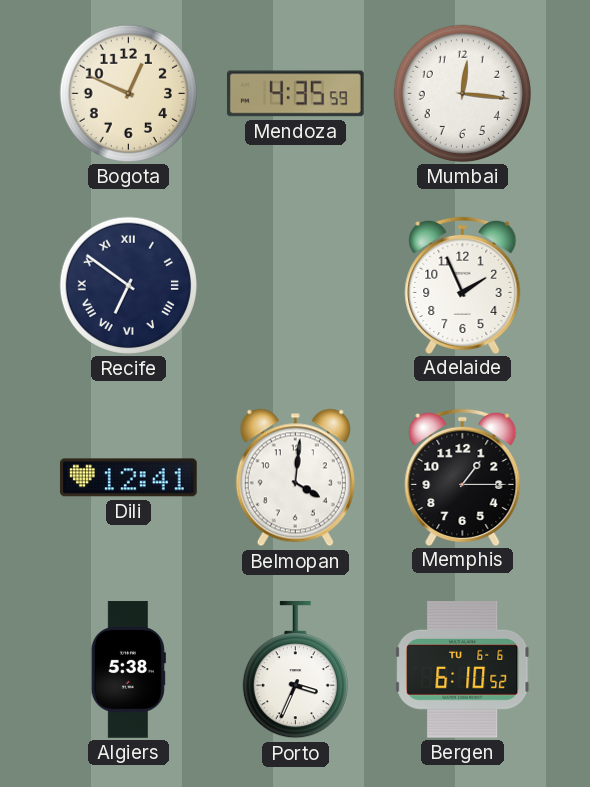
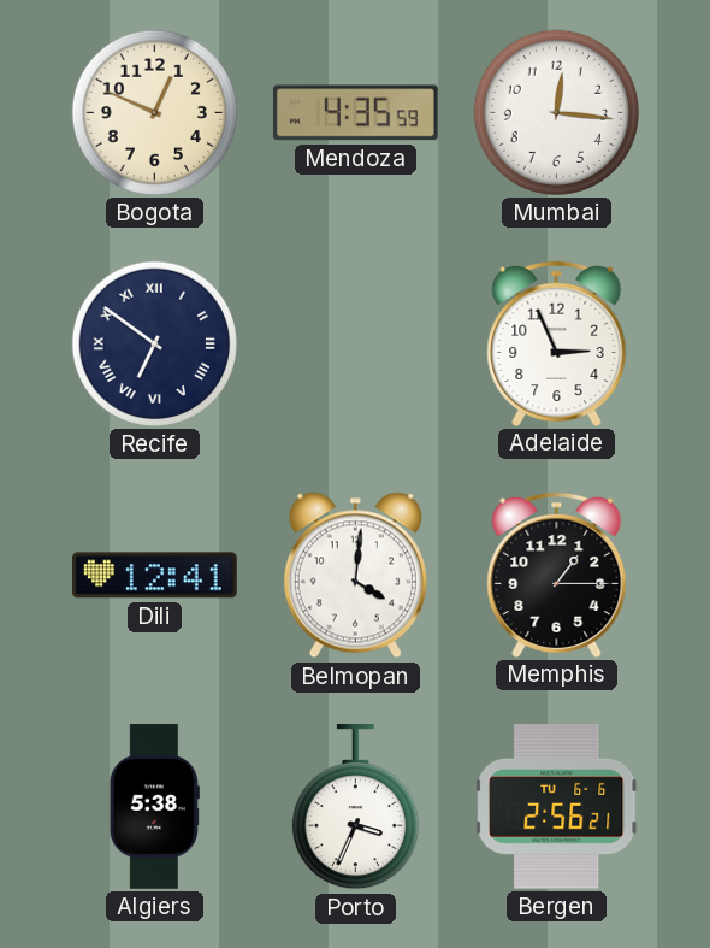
Adelaide: 1:56 -> 2:56 (557, 343)
Bergen: 6:10 -> 2:56 (557, 806)
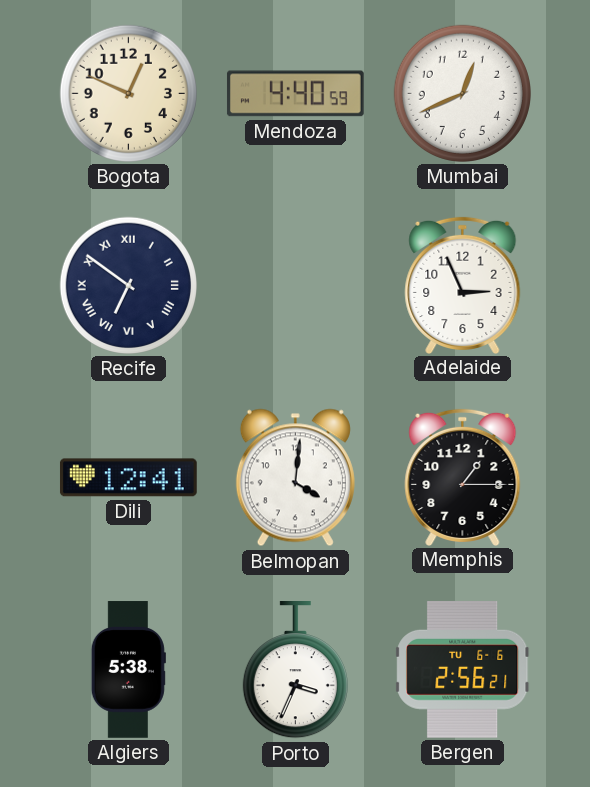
Mendoza: 4:35 -> 4:40 (295, 94)
Mumbai: 12:16 -> 12:41 (462, 93)
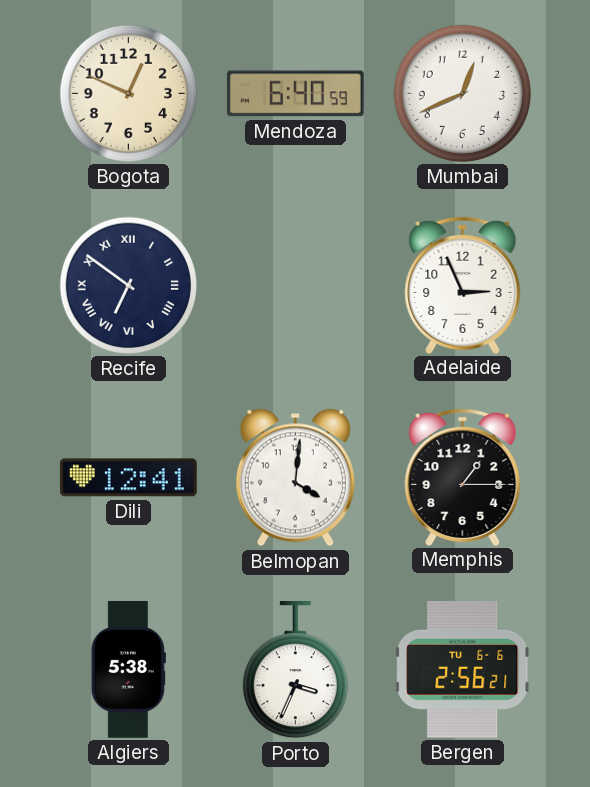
Mendoza: 4:40 -> 6:40 (295, 94)
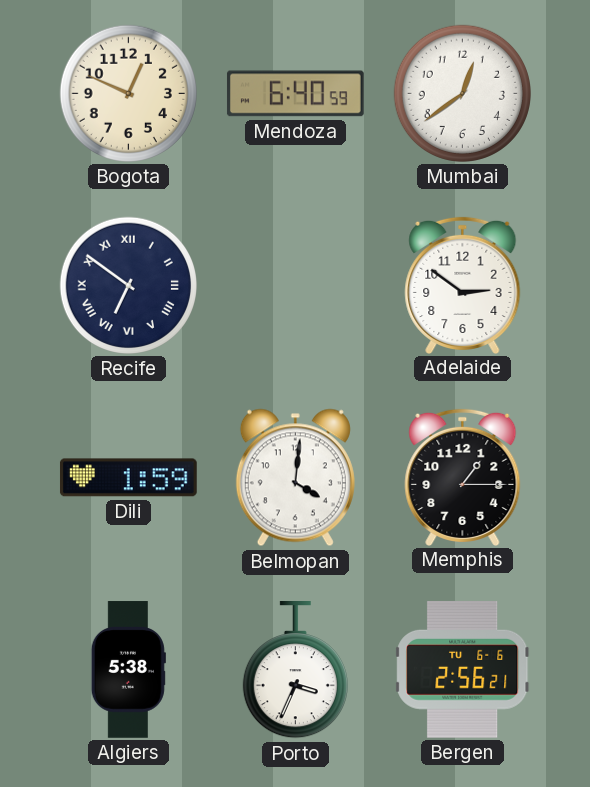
Mumbai: 12:41 -> 12:39 (462, 93)
Adelaide: 2:56 -> 2:51 (463, 285)
Dili: 12:41 -> 1:59 (128, 478)
